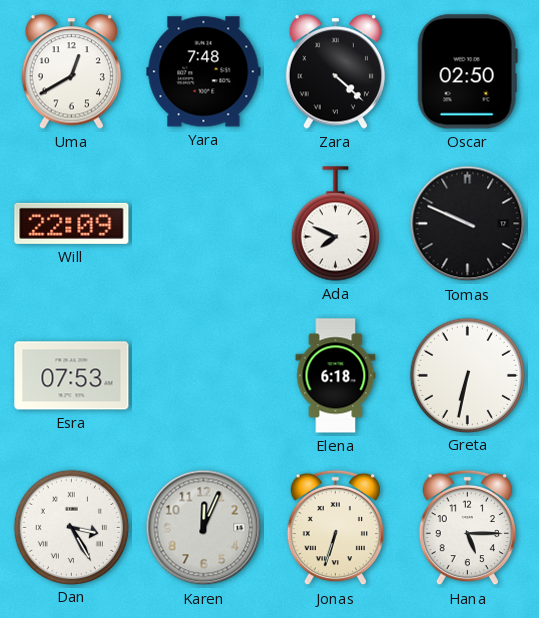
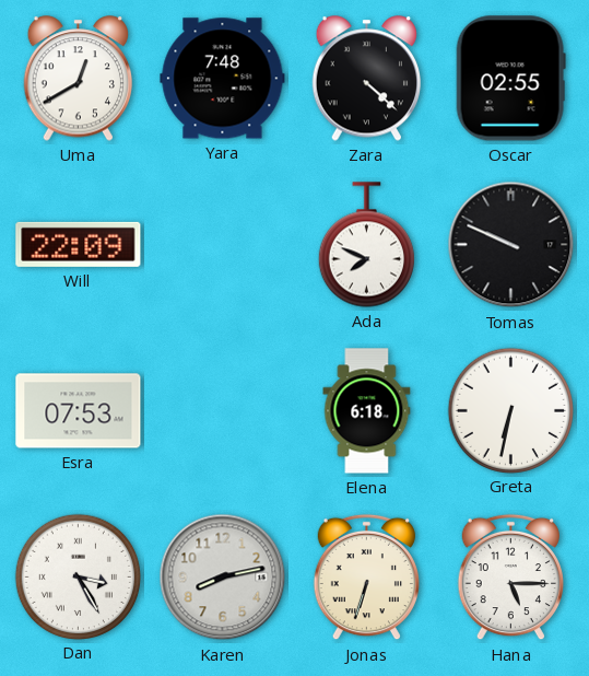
Oscar: 02:50 -> 02:55 (510, 79)
Karen: 12:04 -> 8:13 (223, 578)
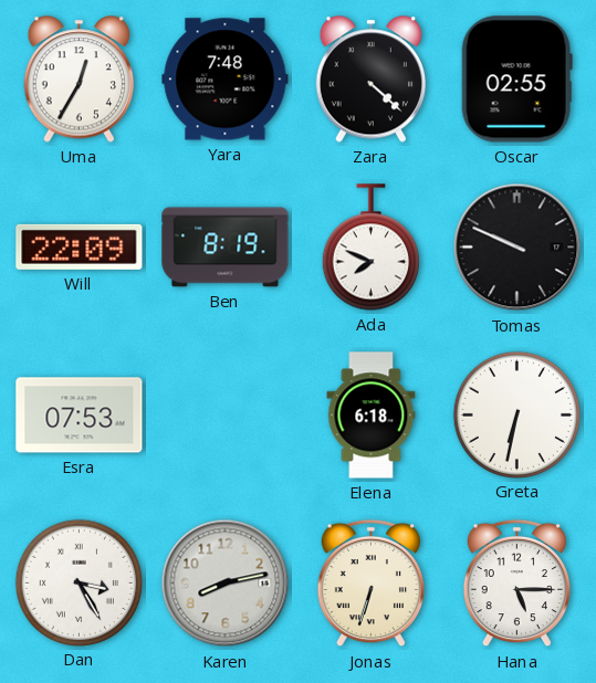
Uma: 12:40 -> 12:35 (80, 80)
Ben: none -> 8:19 (226, 248)
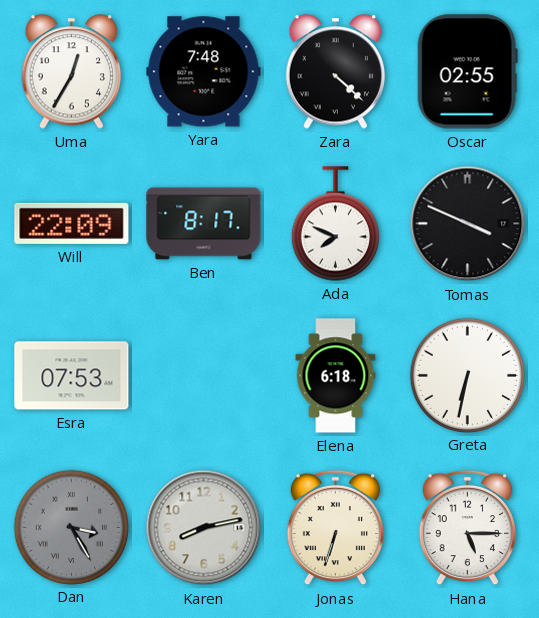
Ben: 8:19 -> 8:17 (204, 224)
Tomas: 9:49 -> 3:49 (468, 224)
Dan dial: white -> grey (71, 527)
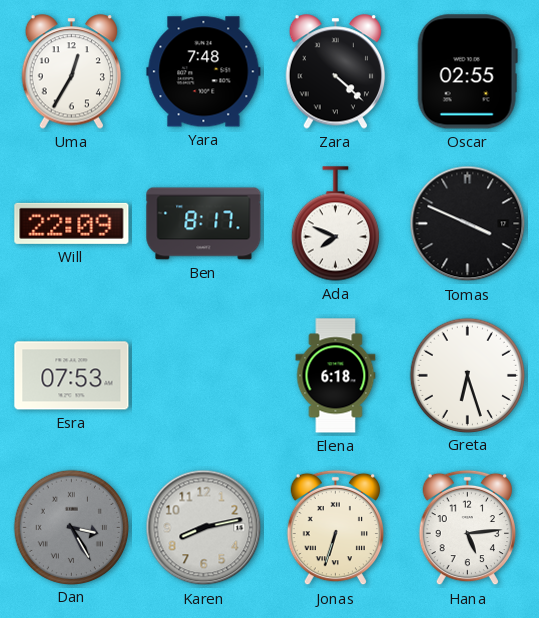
Greta: 6:32 -> 6:27 (467, 375)
Hana: 5:15 -> 5:14 (467, 528)
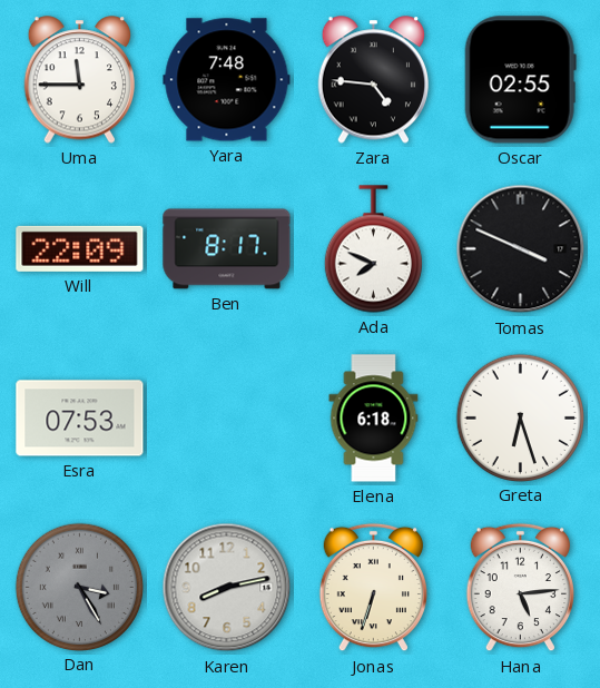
Uma: 12:35 -> 11:45 (80, 80)
Zara: 4:22 -> 4:46 (374, 80)
